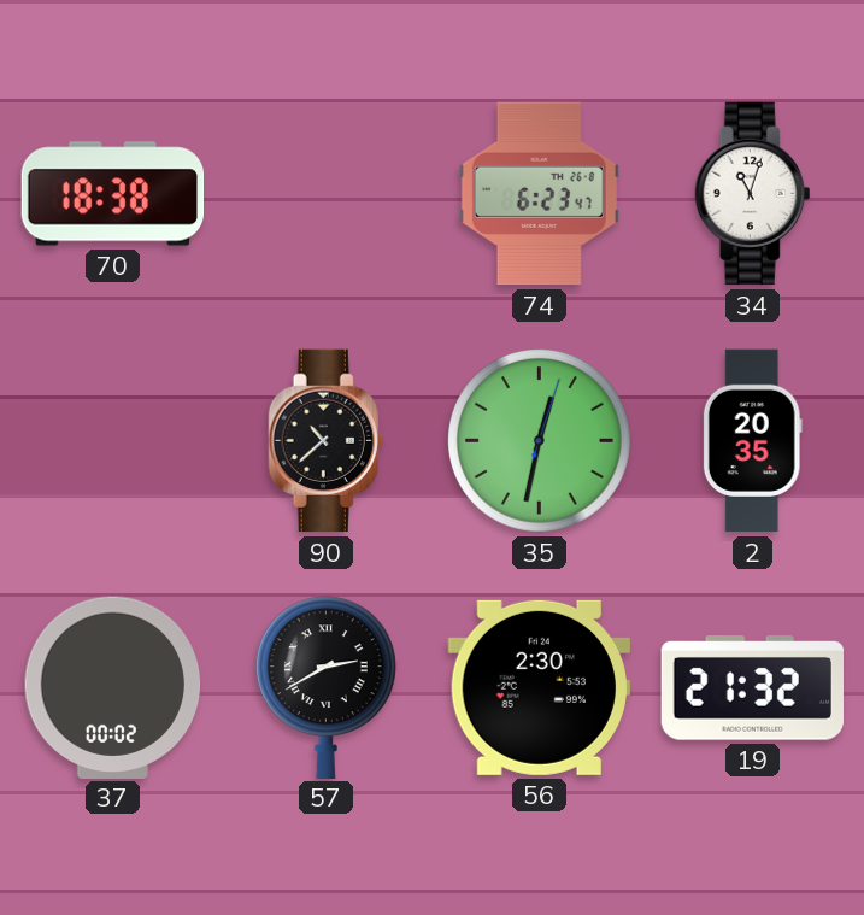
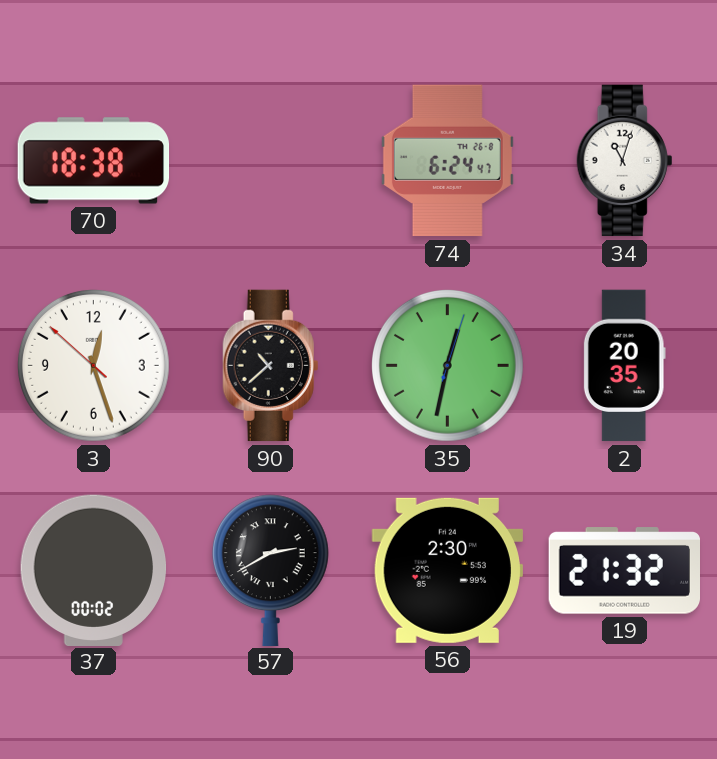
74: 6:23 -> 6:24 (447, 161)
3: none -> 12:26 (93, 365)
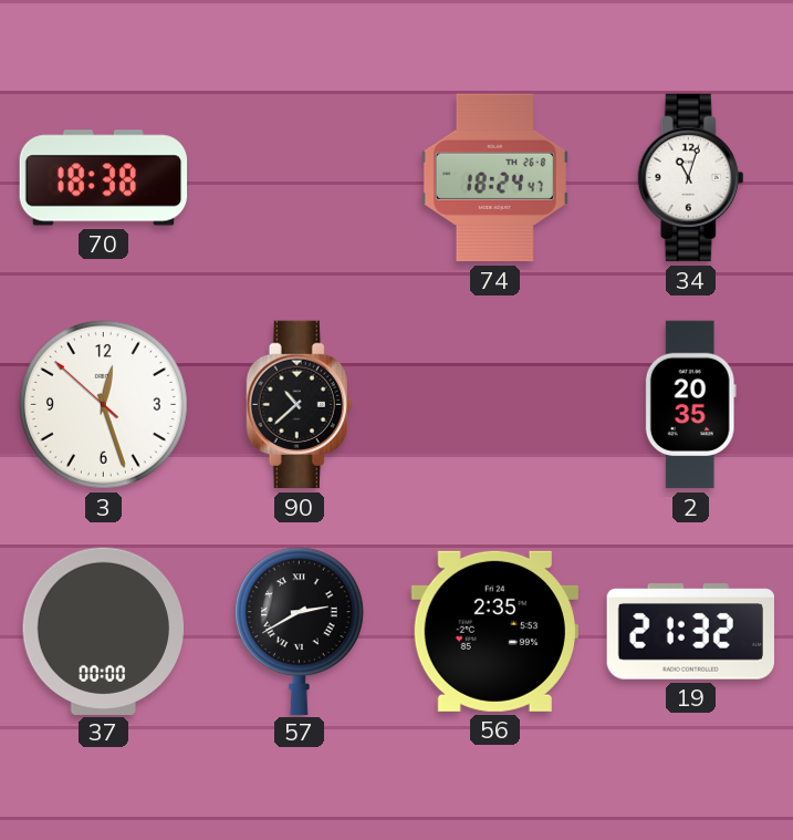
74: 6:24 -> 18:24 (494, 178)
35: 12:32 -> none (447, 365)
37: 00:02 -> 00:00 (104, 631)
56: 2:30 -> 2:35 (494, 631)
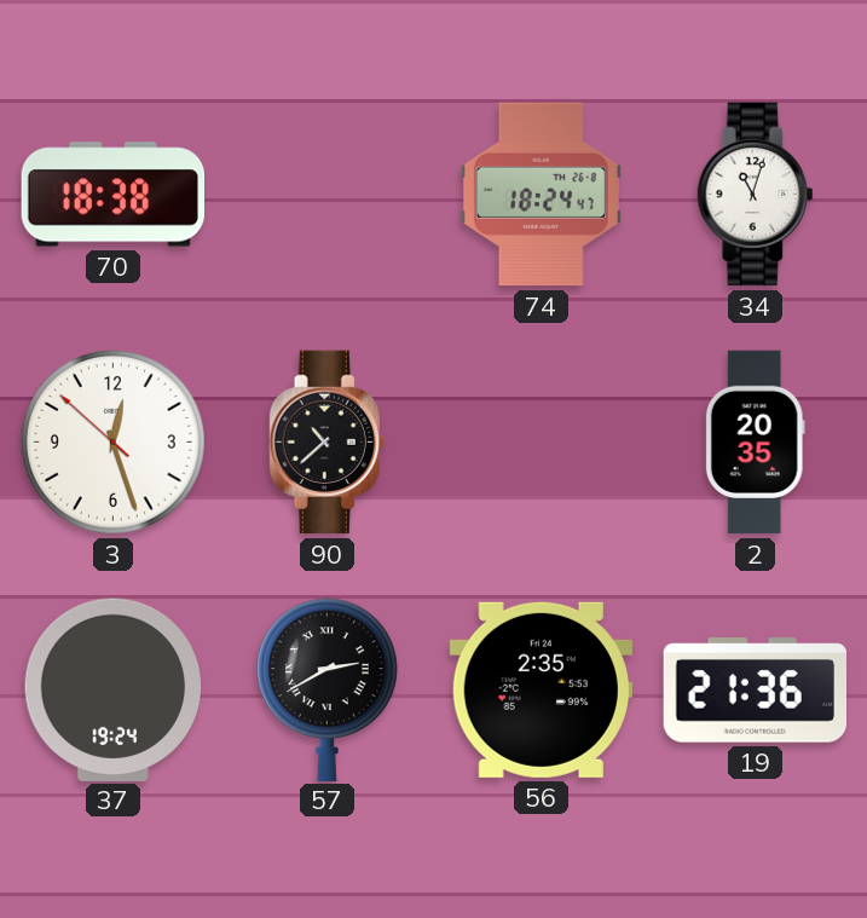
37: 00:00 -> 19:24 (114, 689)
19: 21:32 -> 21:36 (755, 691)
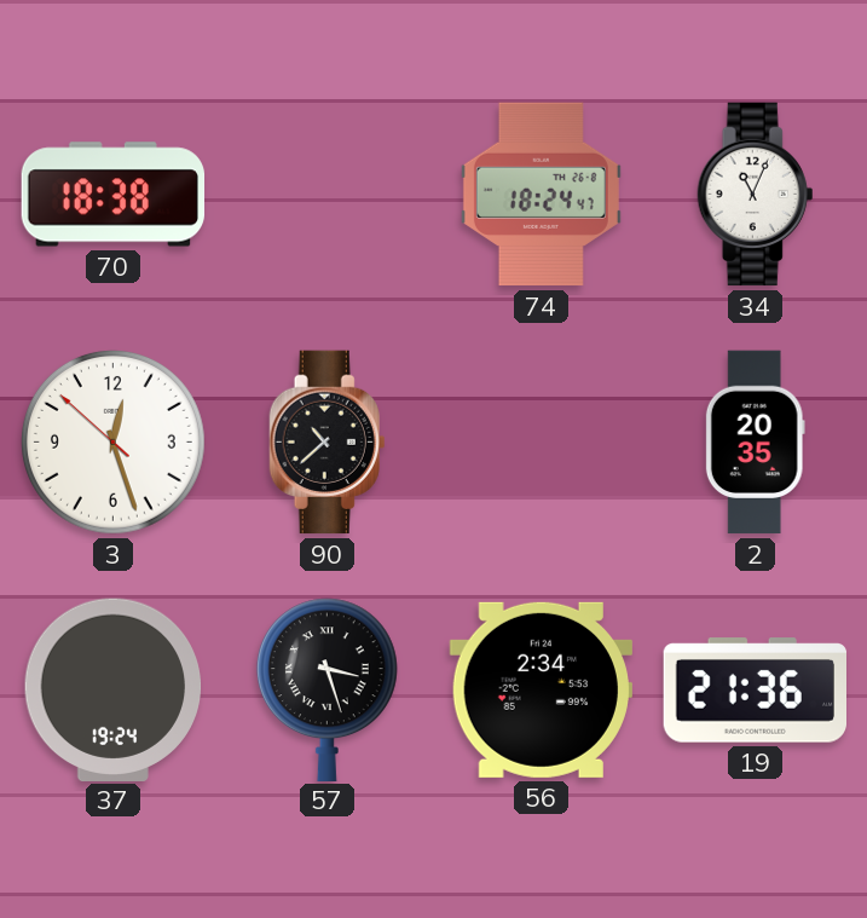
34: 11:03 -> 11:04 (756, 195)
57: 2:40 -> 3:27 (326, 689)
56: 2:35 -> 2:34 (541, 689)
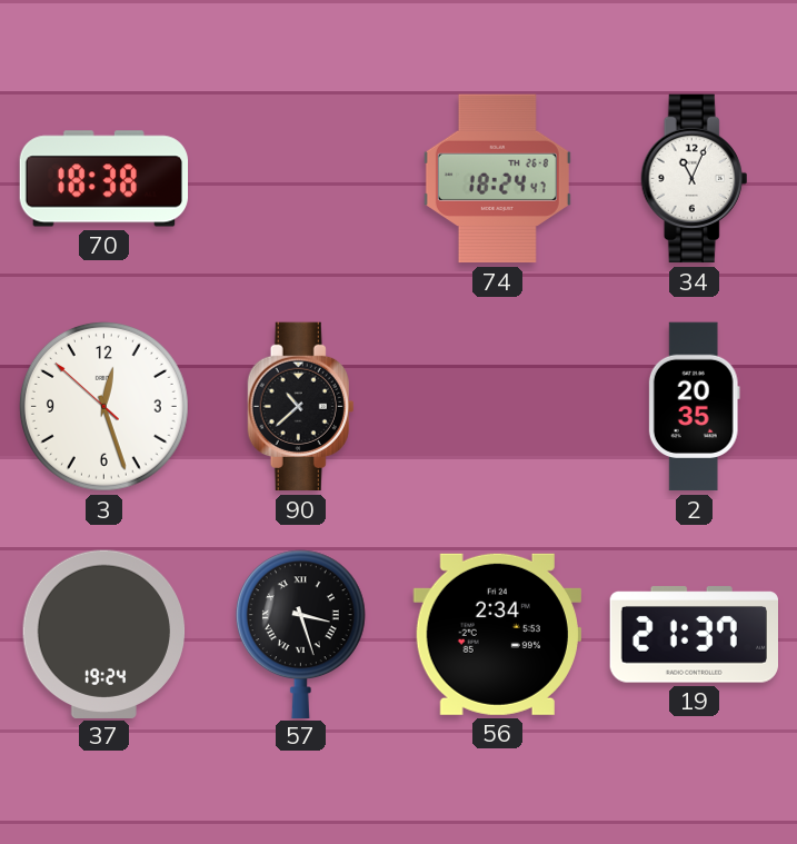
19: 21:36 -> 21:37 (694, 635)
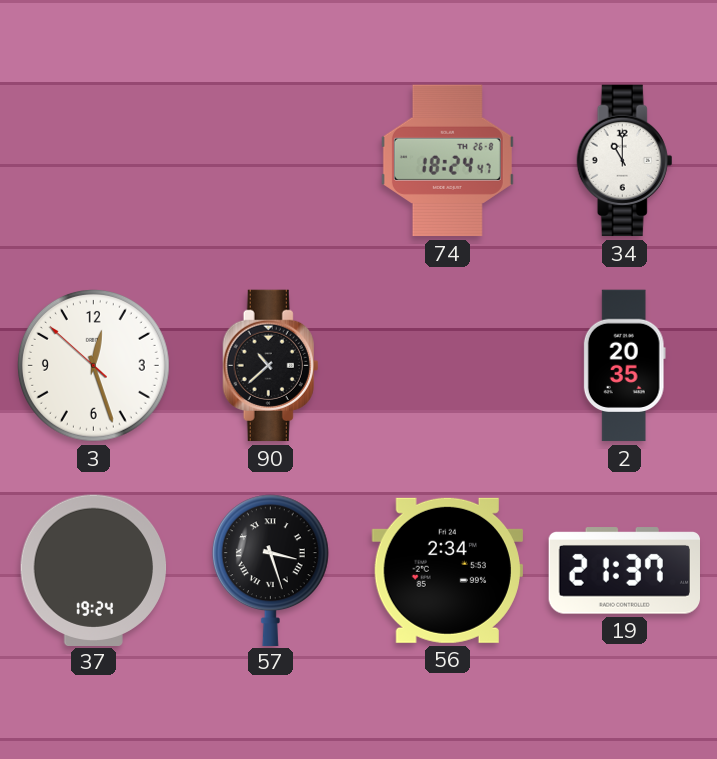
70: 18:38 -> none (104, 179)
34: 11:04 -> 11:00 (625, 161)
